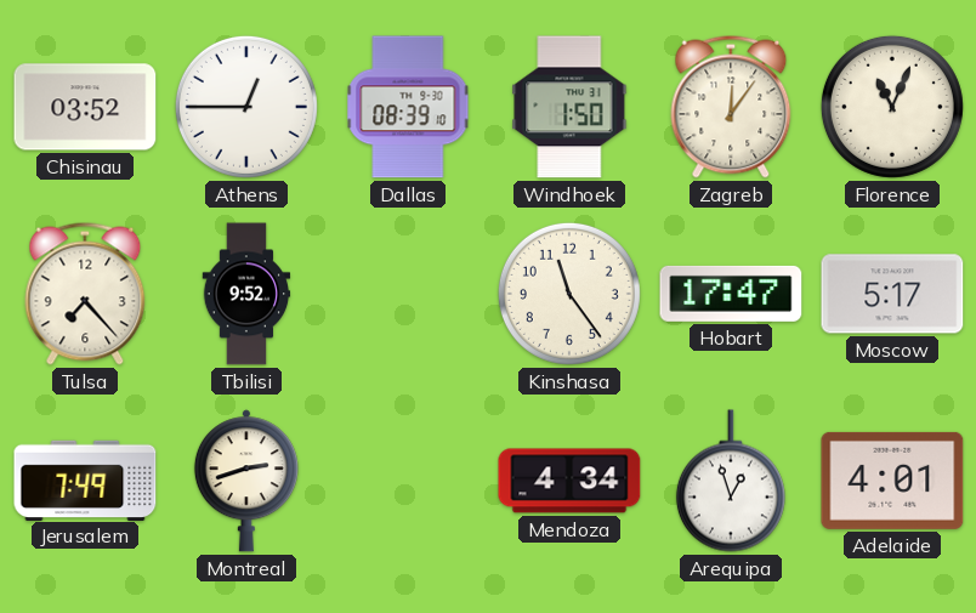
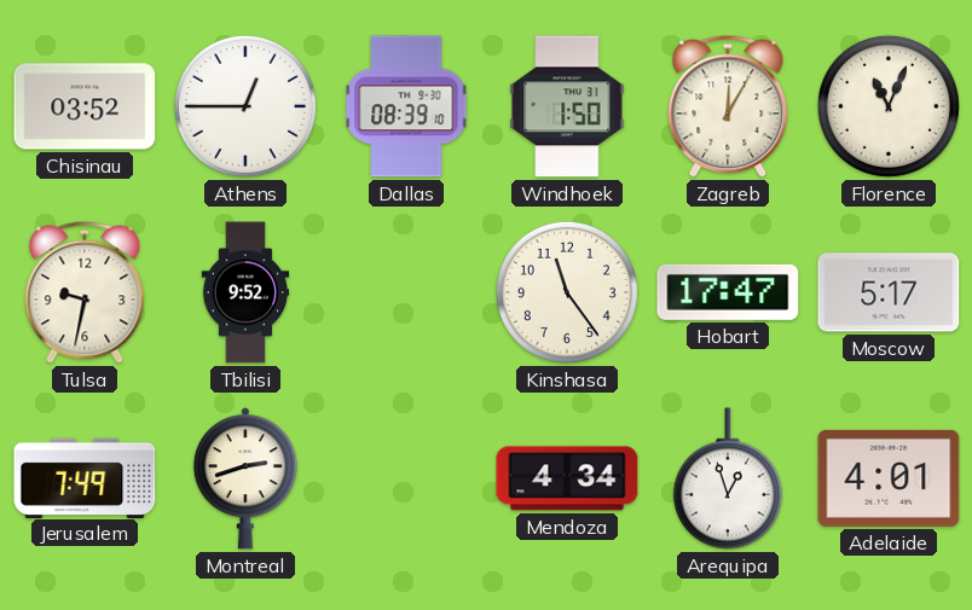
Zagreb: 12:06 -> 12:05 (728, 106)
Tulsa: 7:23 -> 9:32 (85, 292)
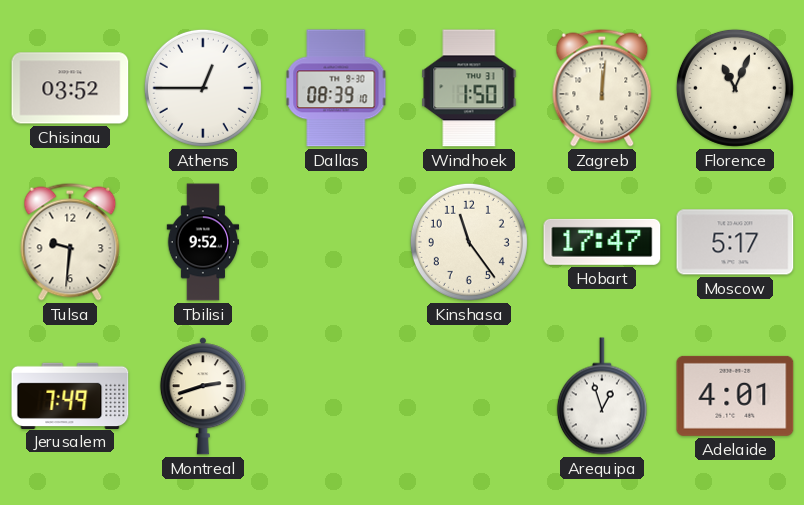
Zagreb: 12:05 -> 12:01 (602, 88)
Tulsa: 9:32 -> 9:31 (70, 242)
Mendoza: 4:34 -> none (567, 478)
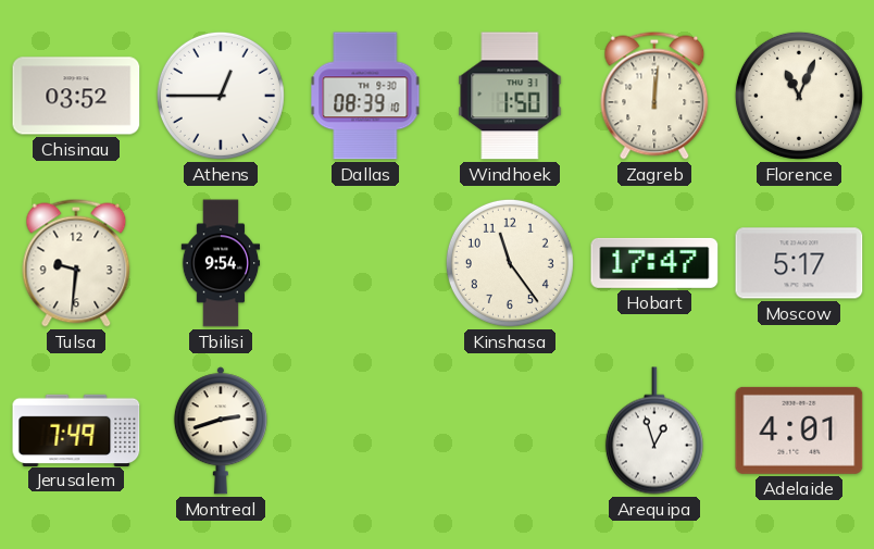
Tbilisi: 9:52 -> 9:54 (221, 263)
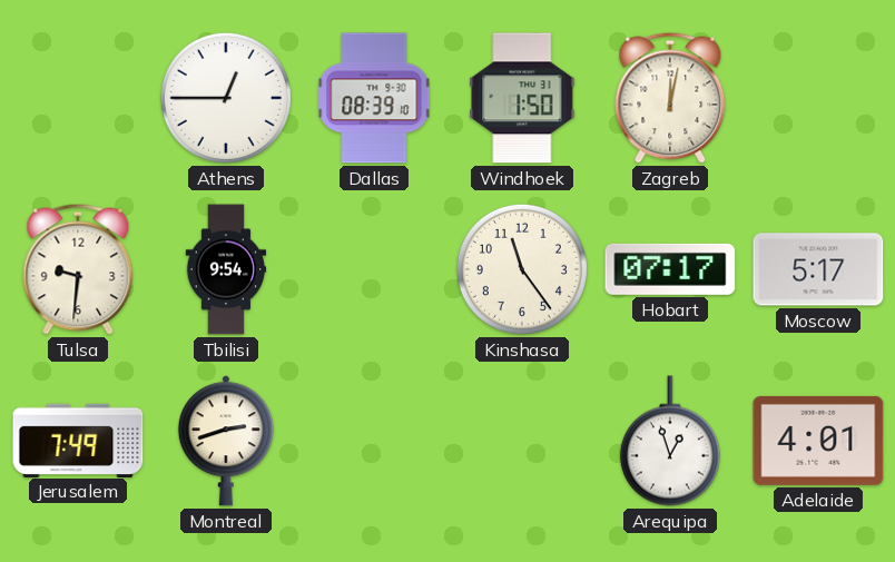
Chisinau: 03:52 -> none (76, 96)
Zagreb: 12:01 -> 12:02 (670, 98)
Florence: 11:04 -> none (799, 96)
Hobart: 17:47 -> 07:17 (670, 269)
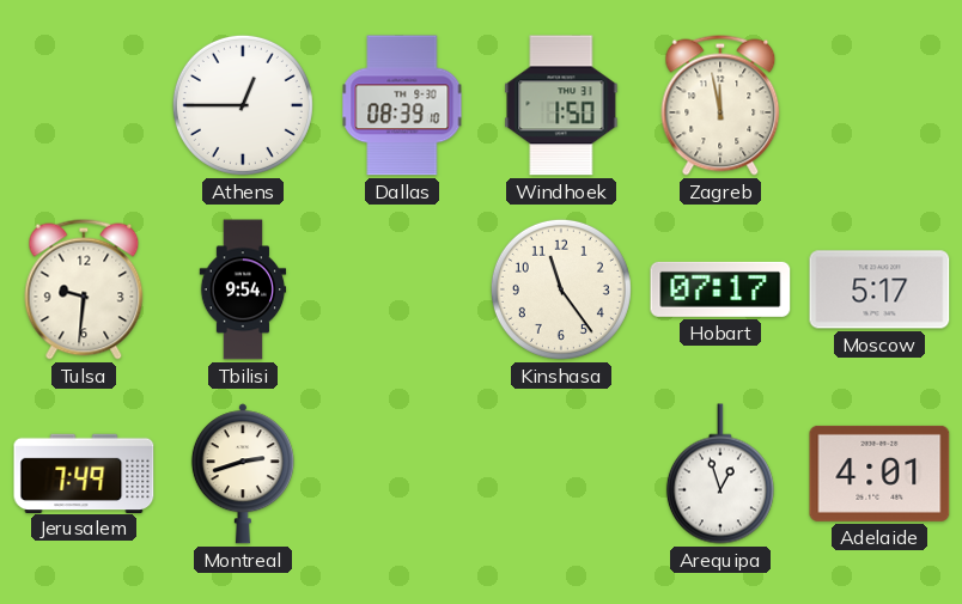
Zagreb: 12:02 -> 11:58 (720, 105)
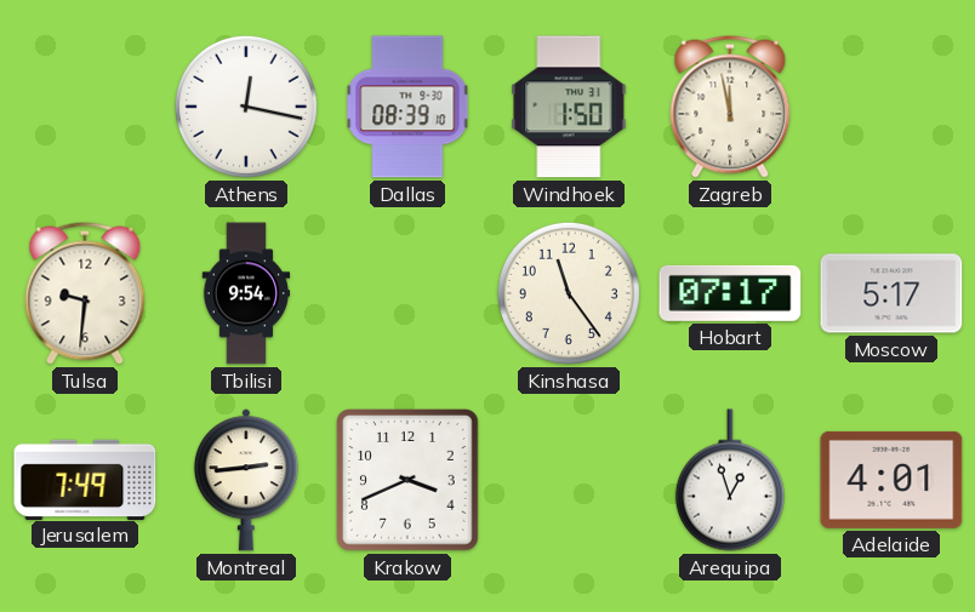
Athens: 12:45 -> 12:17 (246, 107)
Montreal: 2:42 -> 2:44 (246, 480)
Krakow: none -> 3:41 (409, 481)
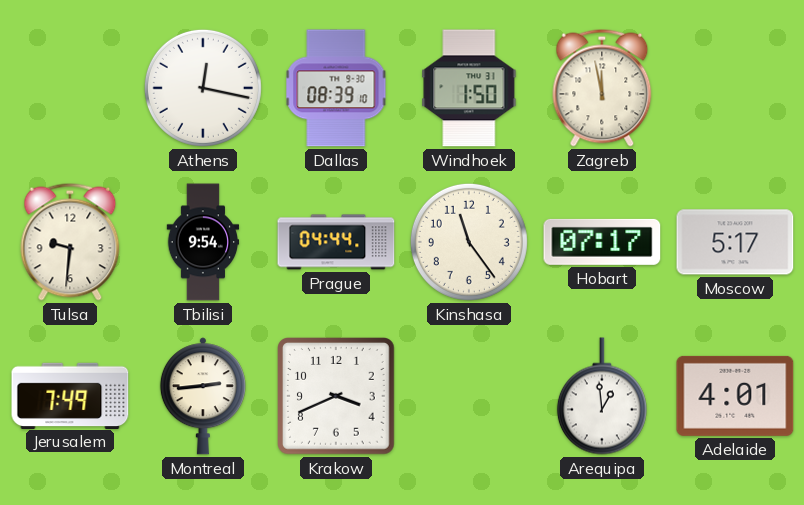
Prague: none -> 04:44 (336, 242)
Arequipa: 12:57 -> 12:59 (602, 396)
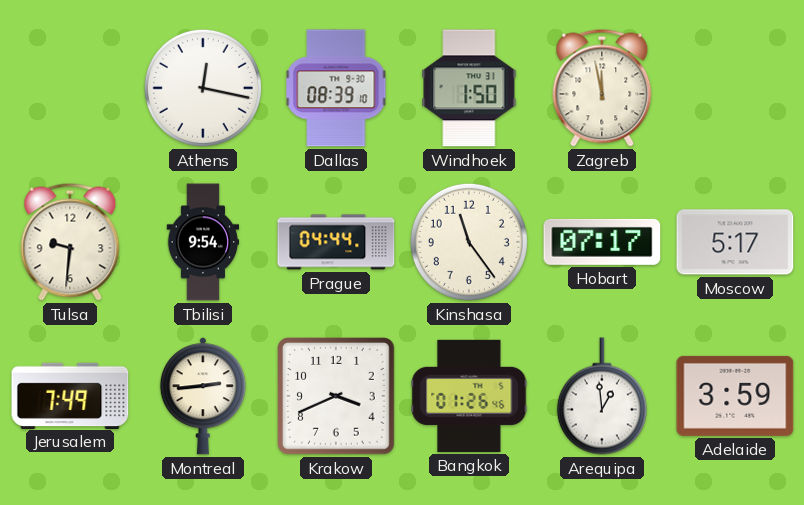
Bangkok: none -> 01:26 (469, 396)
Adelaide: 4:01 -> 3:59 (735, 396)
